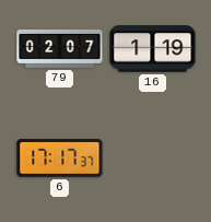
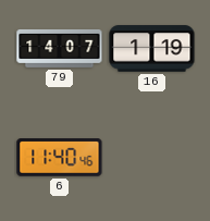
79: 02:07 -> 14:07 (60, 48)
6: 17:17 -> 11:40 (60, 158)
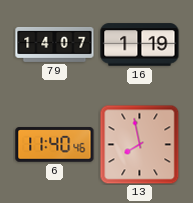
13: none -> 7:58 (139, 144)
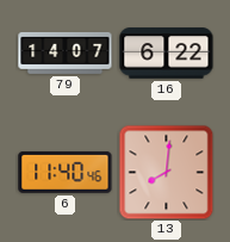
16: 1:19 -> 6:22 (167, 54)
13: 7:58 -> 8:01 (166, 172)
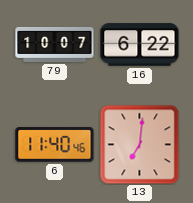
79: 14:07 -> 10:07 (55, 44)
13: 8:01 -> 7:01 (139, 144)
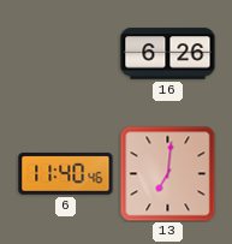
79: 10:07 -> none (55, 44)
16: 6:22 -> 6:26 (168, 54)
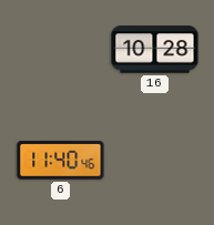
16: 6:26 -> 10:28 (155, 50)
13: 7:01 -> none (167, 173)
